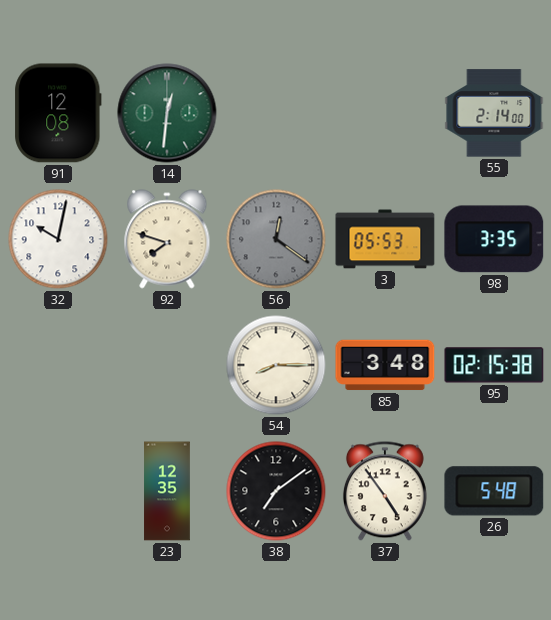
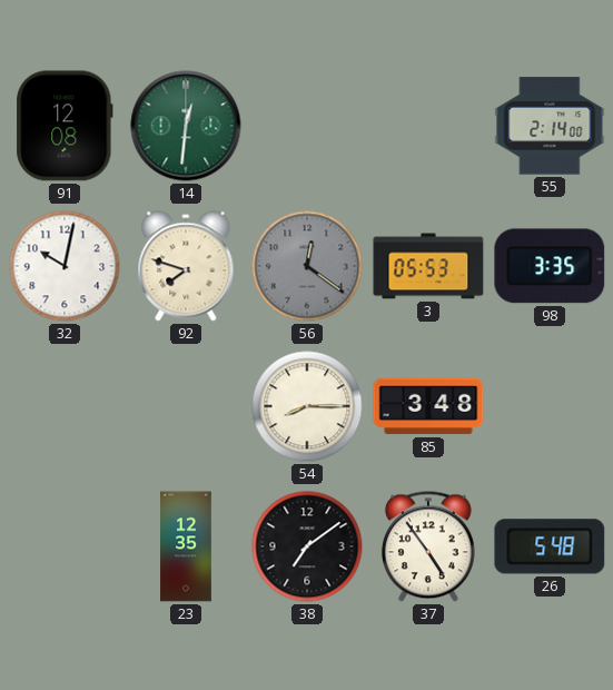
95: 02:15 -> none (494, 365)
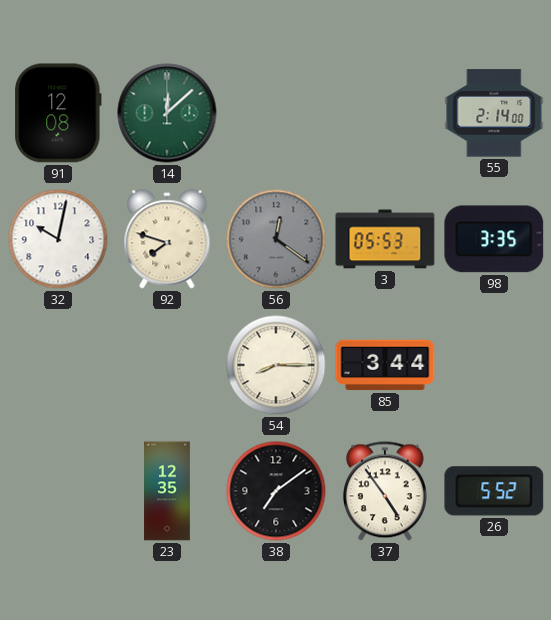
14: 12:31 -> 12:08 (167, 113)
85: 3:48 -> 3:44 (385, 365)
26: 5:48 -> 5:52 (494, 491)
